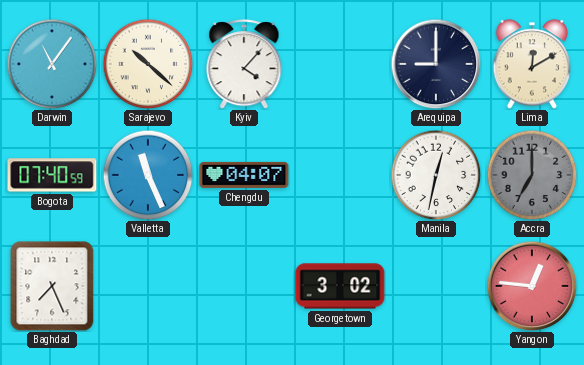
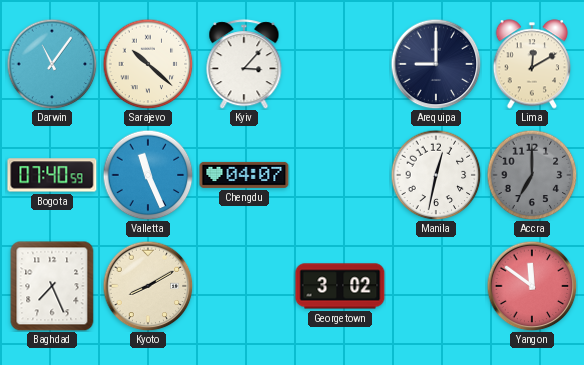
Kyiv: 4:07 -> 3:07 (244, 64)
Kyoto: none -> 8:10 (148, 286)
Yangon: 12:46 -> 11:51 (532, 286)
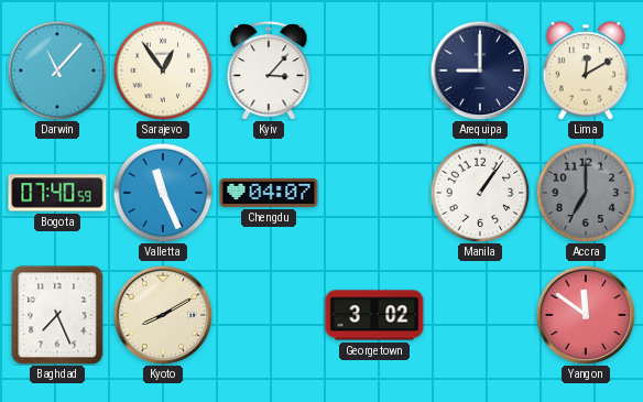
Darwin: 11:06 -> 11:07 (57, 70)
Sarajevo: 10:22 -> 12:54 (163, 70)
Manila: 12:32 -> 1:06 (480, 193)
